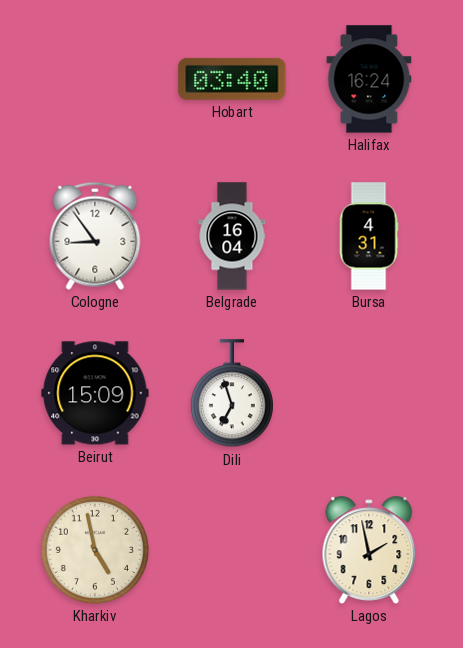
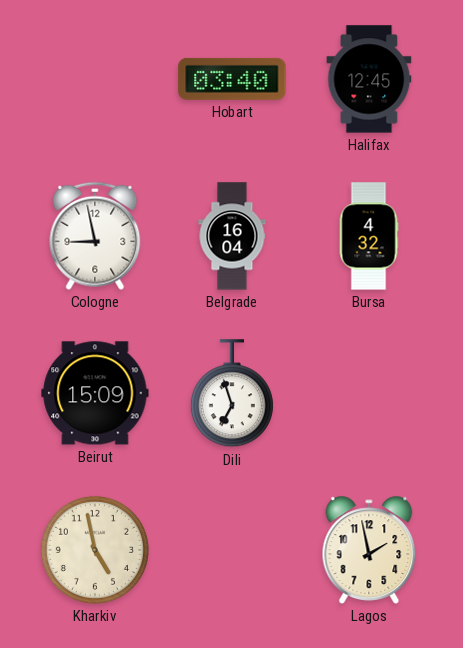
Halifax: 16:24 -> 12:45 (369, 79)
Cologne: 8:54 -> 8:58 (95, 236)
Bursa: 4:31 -> 4:32 (369, 236)
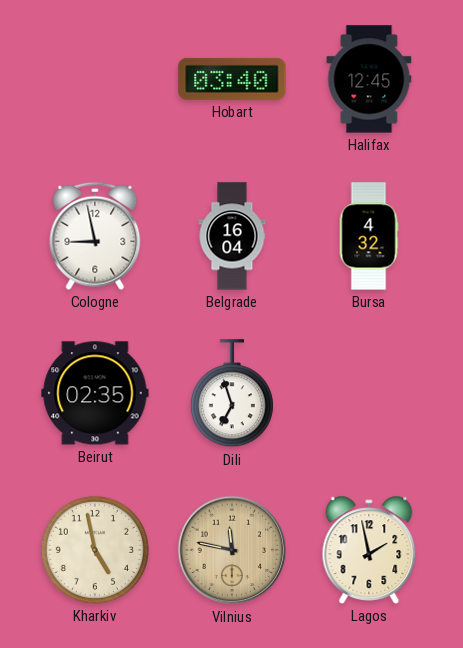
Beirut: 15:09 -> 02:35 (95, 393)
Vilnius: none -> 11:47 (232, 550)
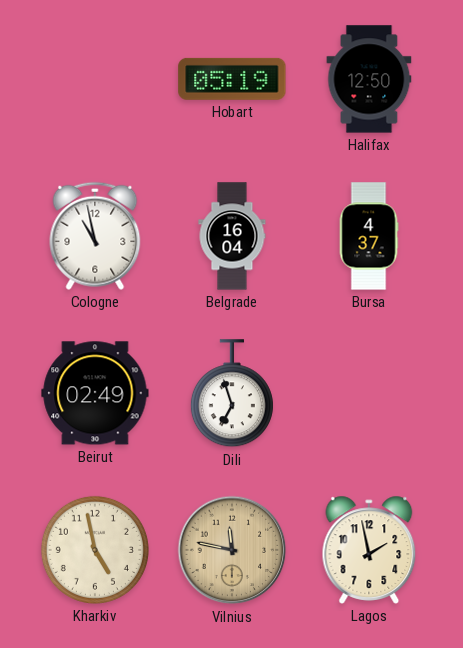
Hobart: 03:40 -> 05:19 (232, 79)
Halifax: 12:45 -> 12:50 (369, 79)
Cologne: 8:58 -> 10:58 (95, 236)
Bursa: 4:32 -> 4:37 (369, 236)
Beirut: 02:35 -> 02:49 (95, 393)
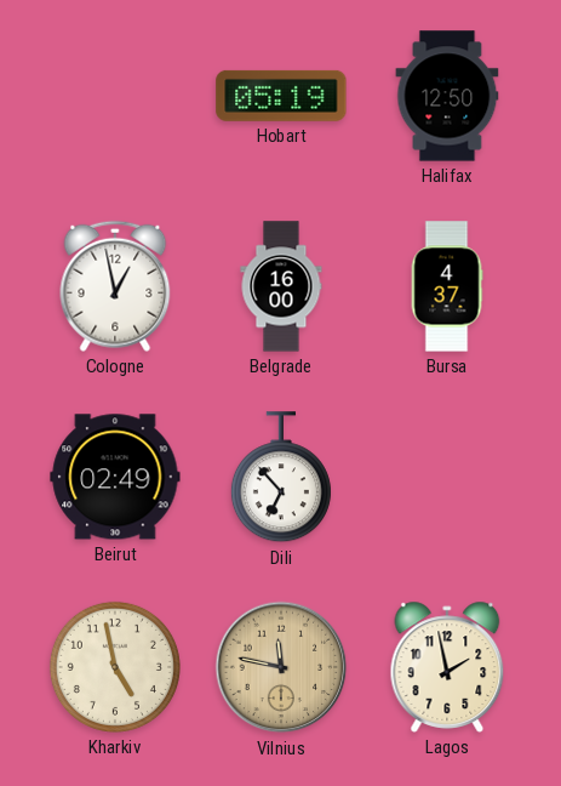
Cologne: 10:58 -> 12:58 (115, 286)
Belgrade: 16:04 -> 16:00 (281, 286)
Dili: 6:57 -> 6:53 (281, 478)
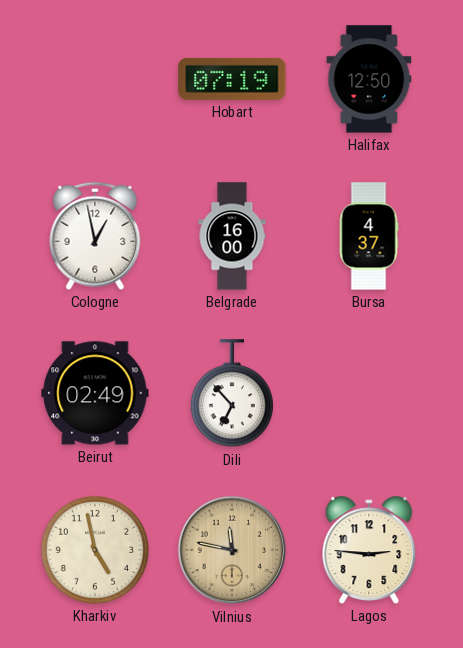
Hobart: 05:19 -> 07:19 (232, 79)
Lagos: 1:58 -> 2:46 (369, 550)
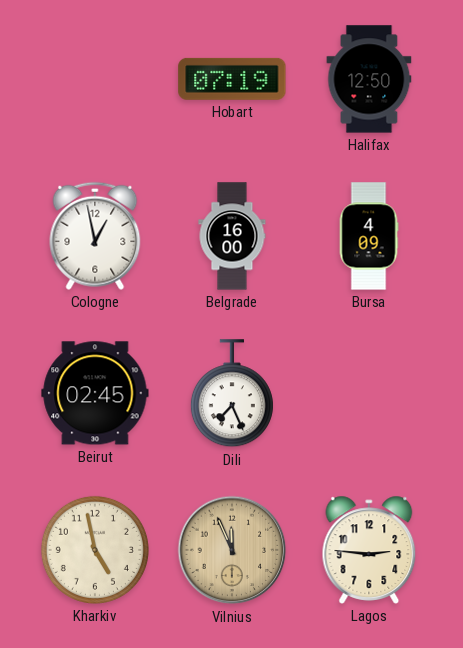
Bursa: 4:37 -> 4:09 (369, 236)
Beirut: 02:49 -> 02:45 (95, 393)
Dili: 6:53 -> 7:26 (232, 394)
Vilnius: 11:47 -> 11:56 (232, 550)
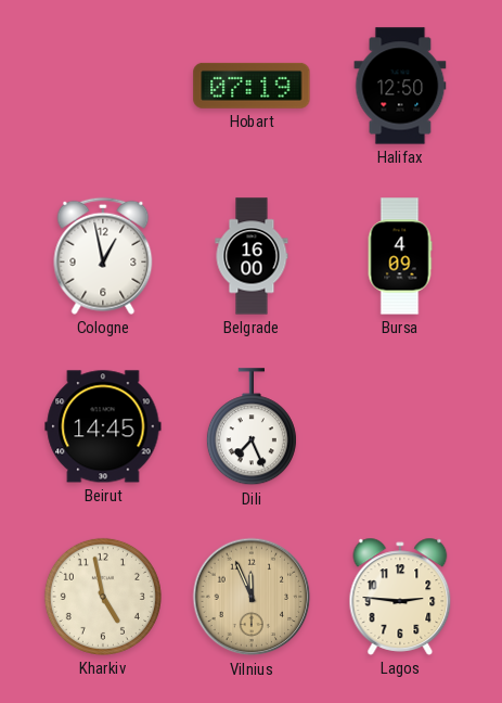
Beirut: 02:45 -> 14:45 (103, 426)
